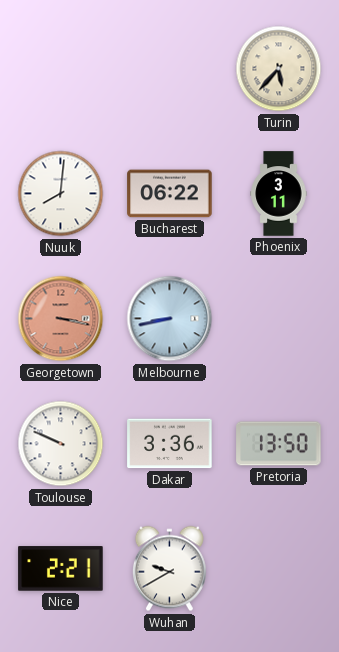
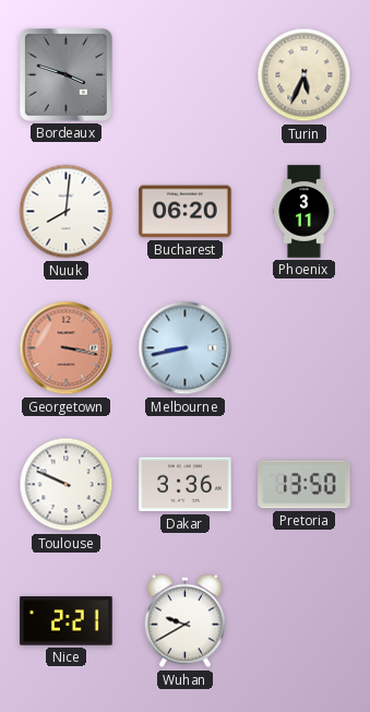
Bordeaux: none -> 3:48 (67, 75)
Turin: 5:37 -> 5:34 (305, 75)
Bucharest: 06:22 -> 06:20 (186, 212)
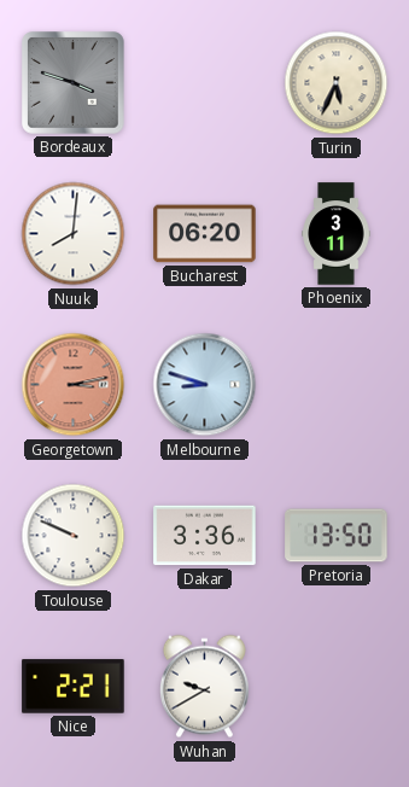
Georgetown: 3:17 -> 3:13 (74, 385)
Melbourne: 8:43 -> 8:48 (205, 385)
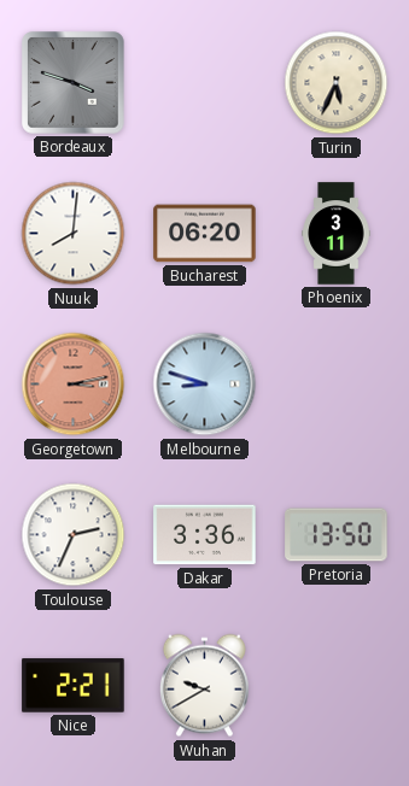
Toulouse: 9:49 -> 2:34 (74, 535)
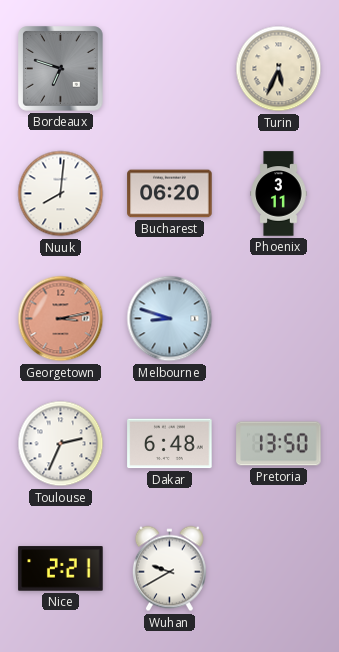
Bordeaux: 3:48 -> 6:48 (61, 69)
Dakar: 3:36 -> 6:48 (170, 444)
